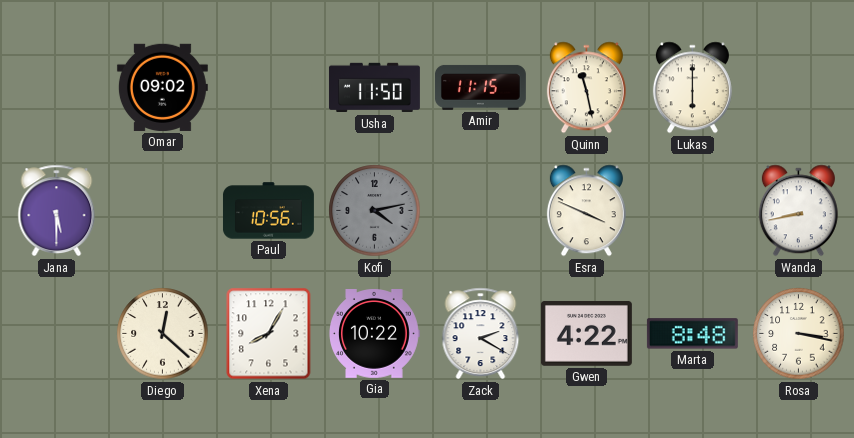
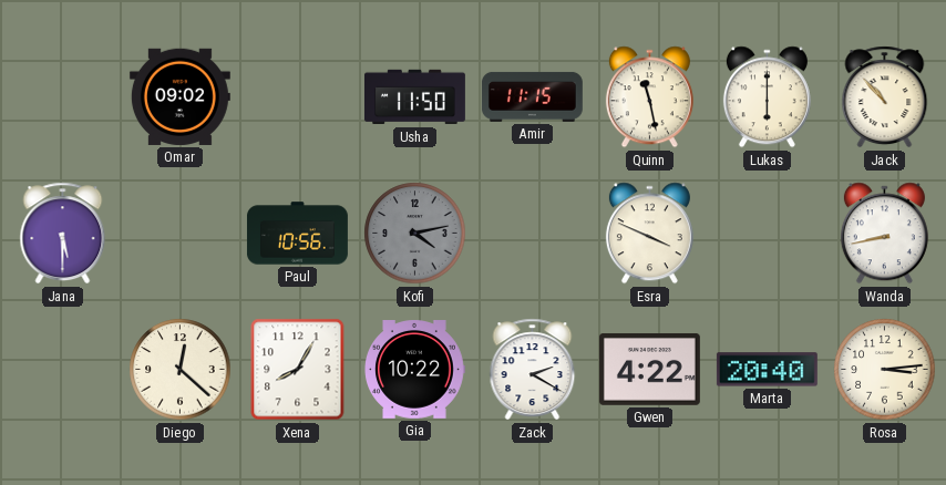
Jack: none -> 10:53 (885, 97)
Marta: 8:48 -> 20:40 (767, 370)
Rosa: 3:17 -> 3:14 (885, 370)
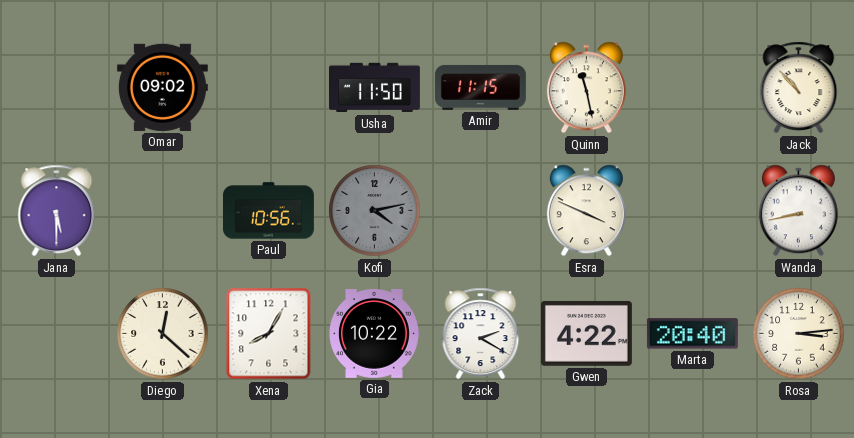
Lukas: 6:00 -> none (767, 97)
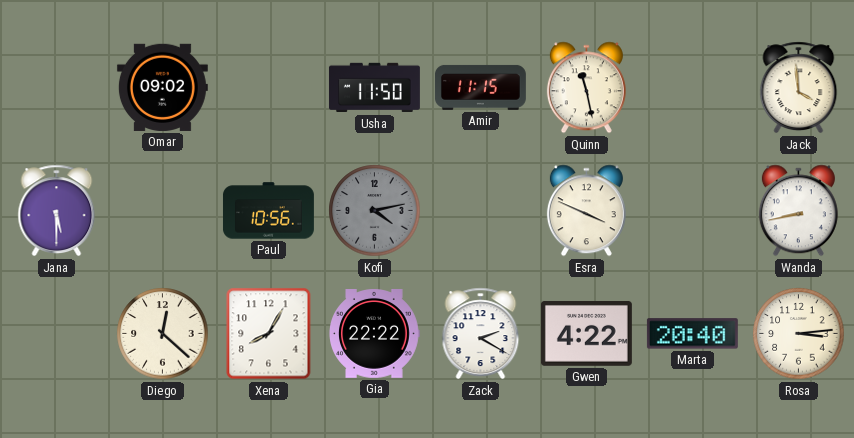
Jack: 10:53 -> 3:59 (799, 88)
Gia: 10:22 -> 22:22 (374, 334)
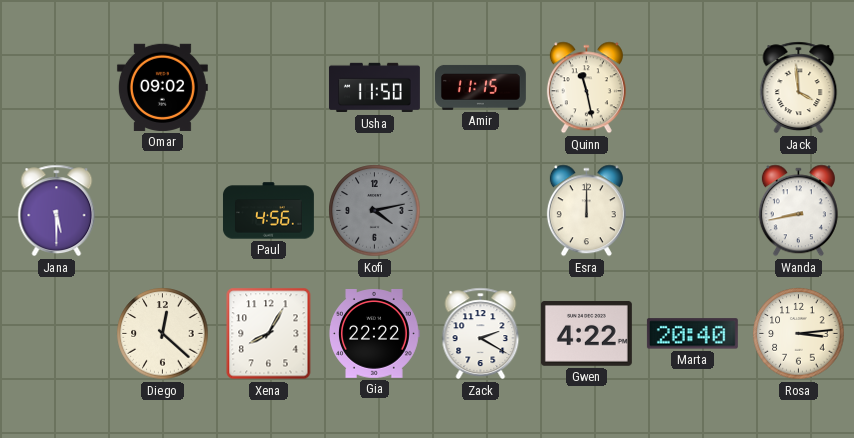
Paul: 10:56 -> 4:56 (268, 211)
Esra: 3:49 -> 12:00 (586, 211)
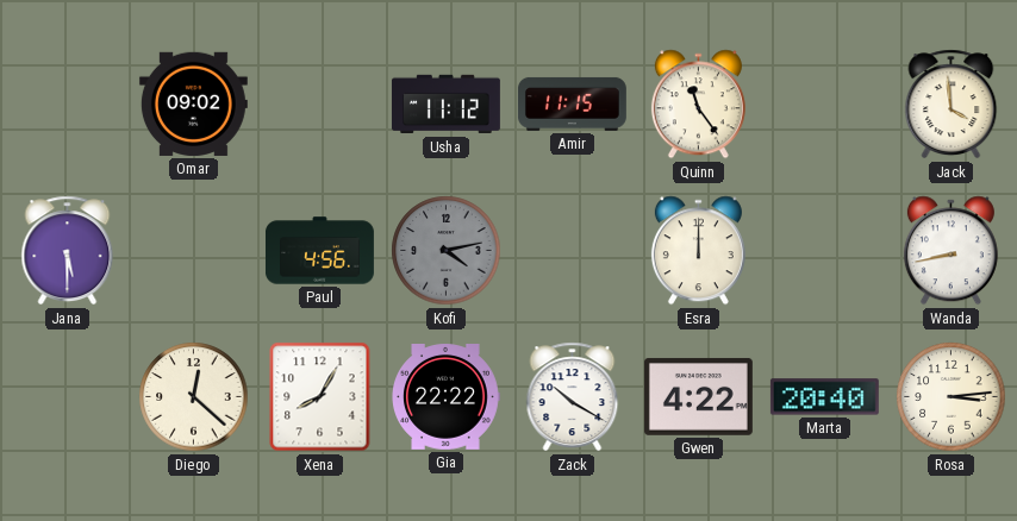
Usha: 11:50 -> 11:12 (445, 105)
Quinn: 11:28 -> 11:24 (698, 105)
Zack: 2:20 -> 10:20 (573, 397)
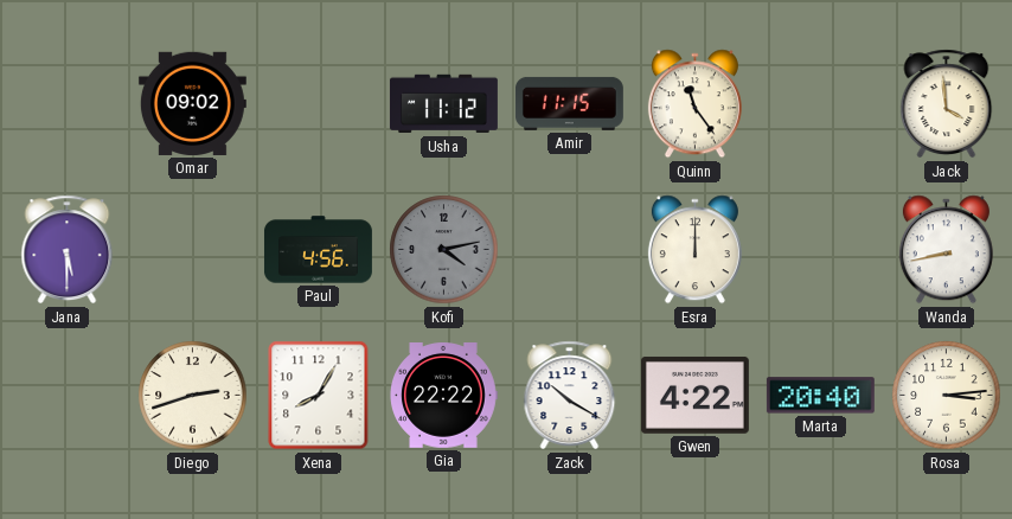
Diego: 12:22 -> 2:42 (193, 396)
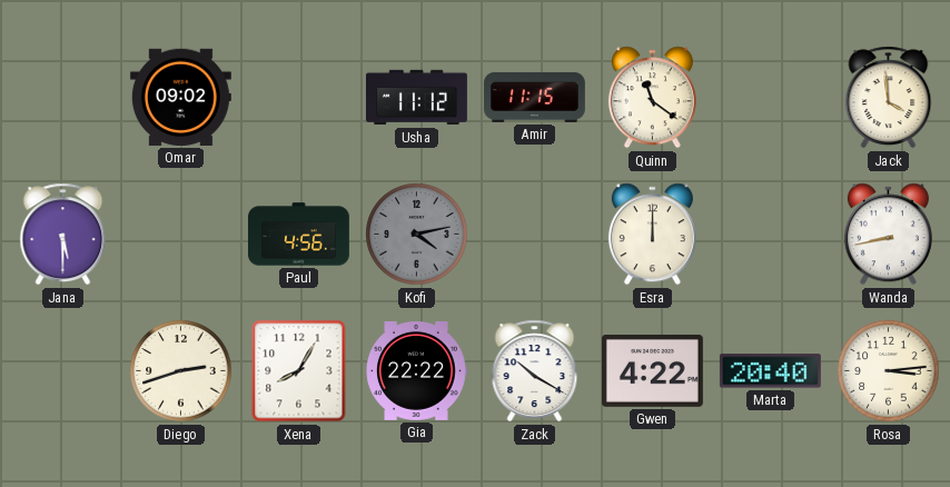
Quinn: 11:24 -> 11:21 (652, 98)
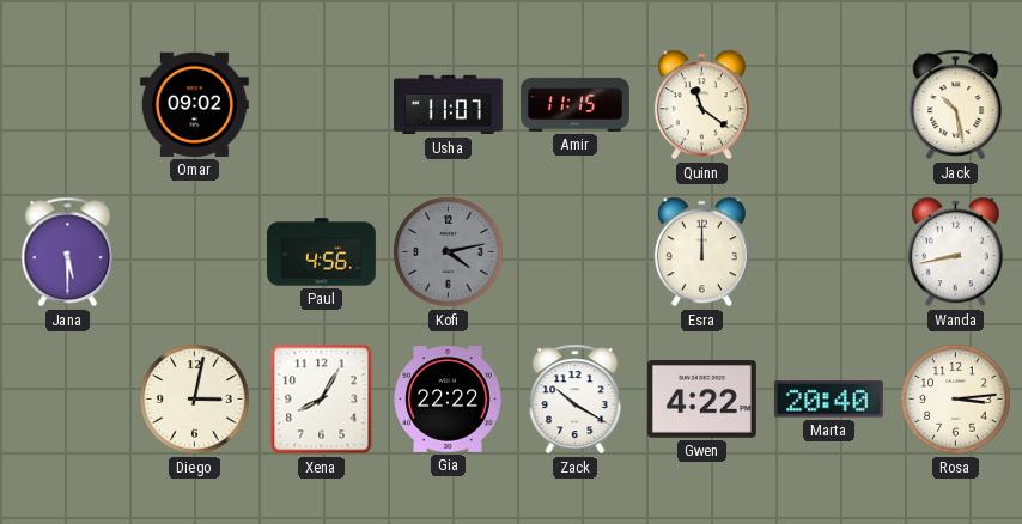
Usha: 11:12 -> 11:07 (448, 105)
Jack: 3:59 -> 10:28 (956, 105)
Diego: 2:42 -> 3:02 (195, 400)
